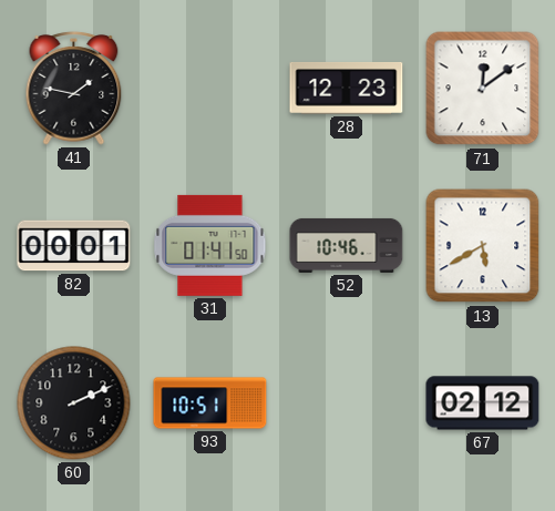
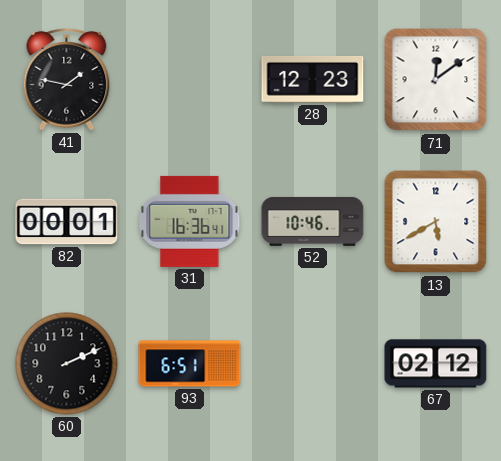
31: 01:41 -> 16:36 (190, 221)
93: 10:51 -> 6:51 (190, 364)
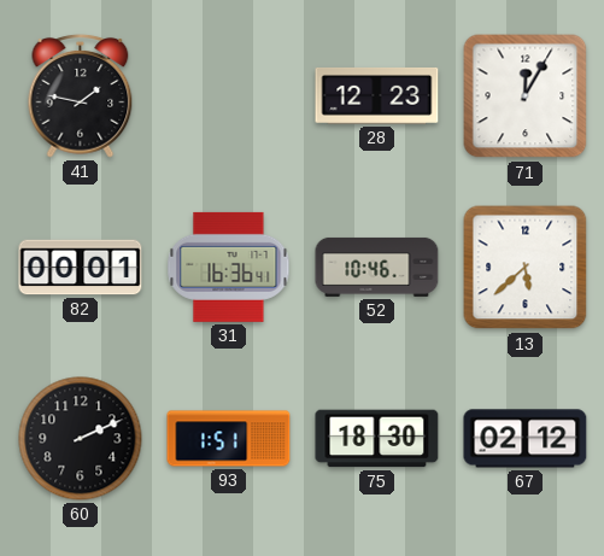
71: 12:09 -> 12:05 (526, 96)
13: 5:40 -> 5:38 (526, 268)
93: 6:51 -> 1:51 (229, 439)
75: none -> 18:30 (377, 439)
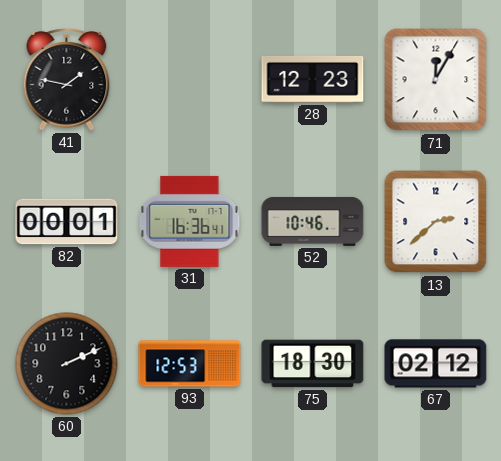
13: 5:38 -> 2:38 (436, 222)
93: 1:51 -> 12:53 (190, 364)
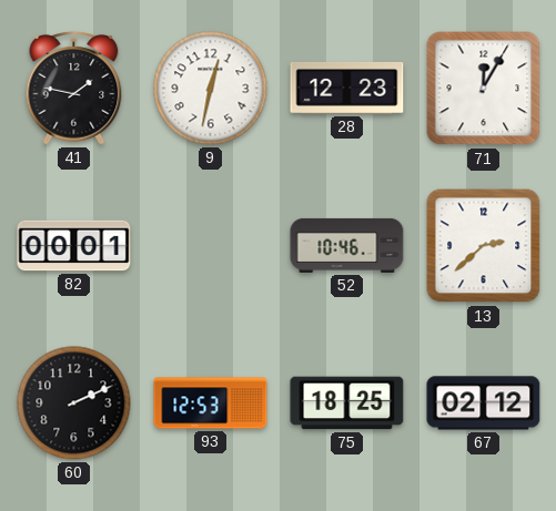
9: none -> 12:32 (211, 89)
31: 16:36 -> none (190, 221)
75: 18:30 -> 18:25 (347, 403)
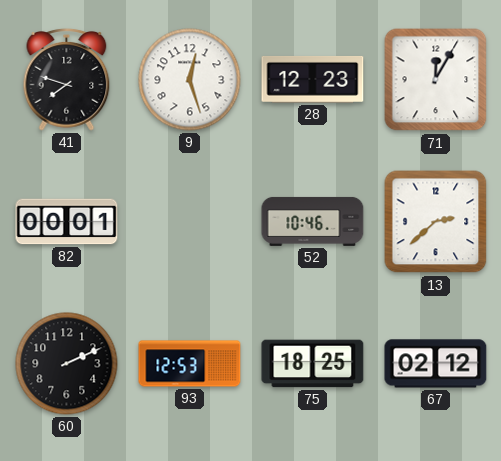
41: 1:47 -> 7:48 (67, 80)
9: 12:32 -> 12:27 (190, 80)
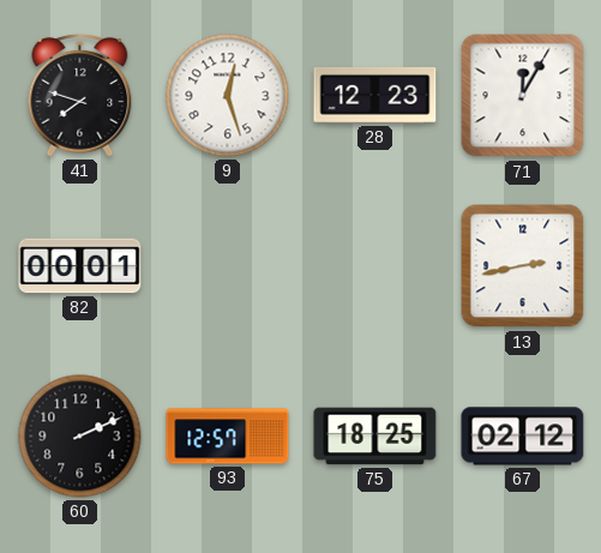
52: 10:46 -> none (313, 221)
13: 2:38 -> 2:43 (523, 266)
93: 12:53 -> 12:57 (228, 437)
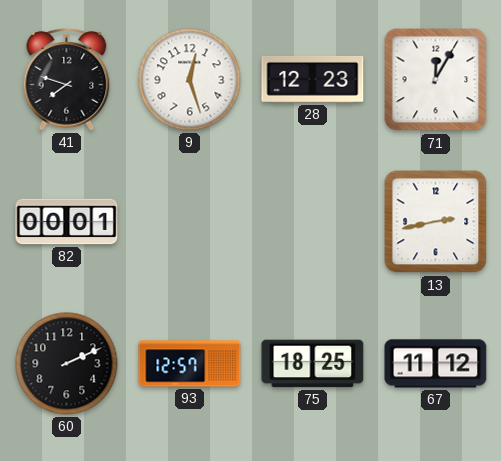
67: 02:12 -> 11:12 (436, 364)
